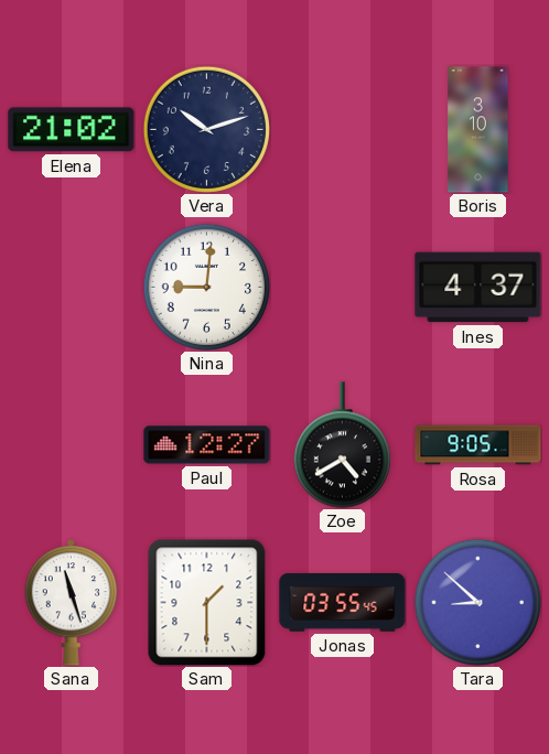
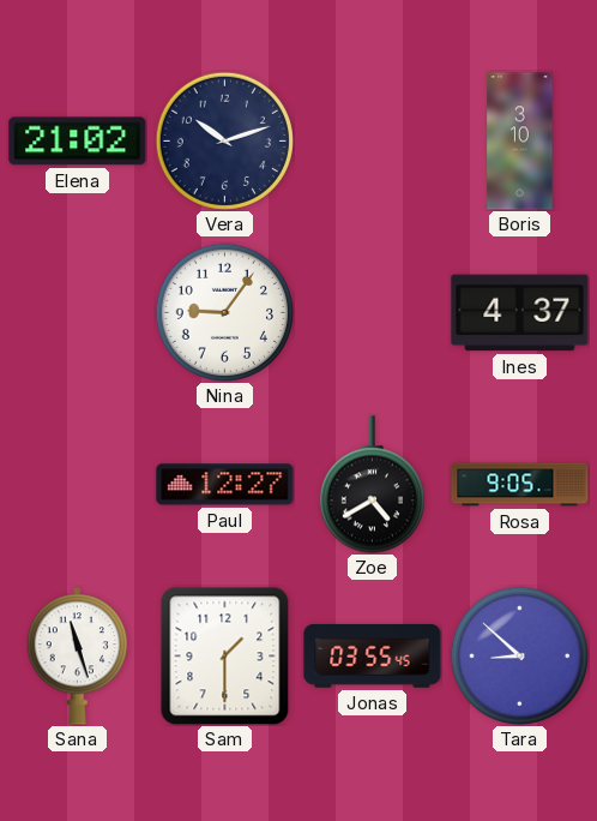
Nina: 9:01 -> 9:06 (224, 312)
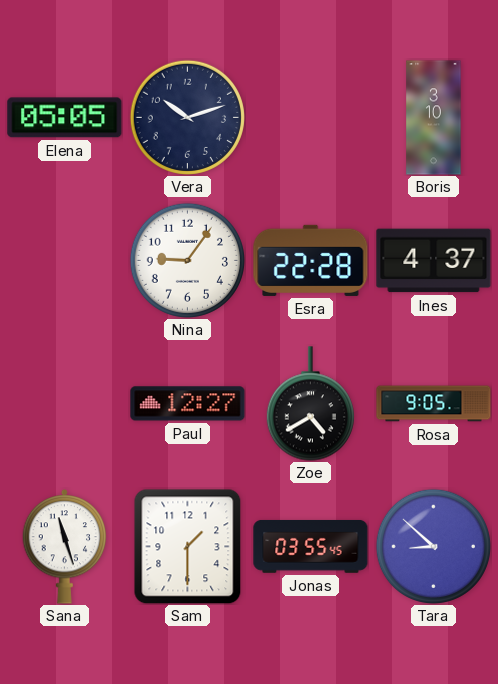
Elena: 21:02 -> 05:05 (65, 118)
Esra: none -> 22:28 (311, 260)
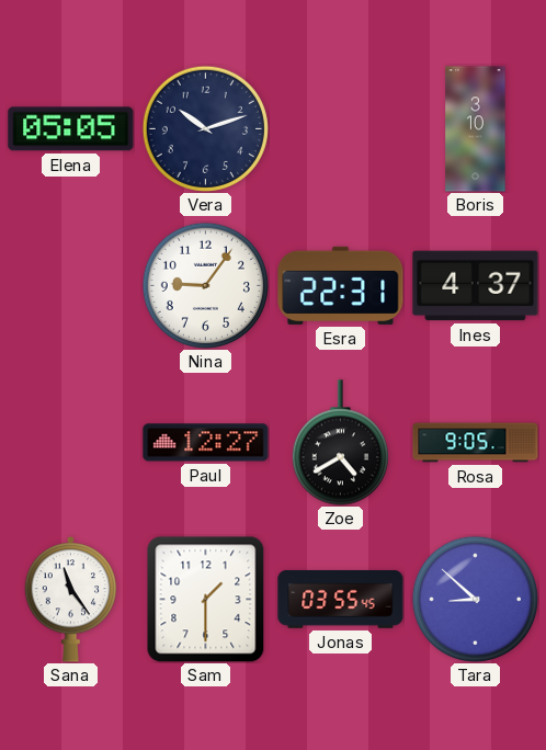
Esra: 22:28 -> 22:31 (341, 285)
Sana: 11:27 -> 11:24 (71, 600)
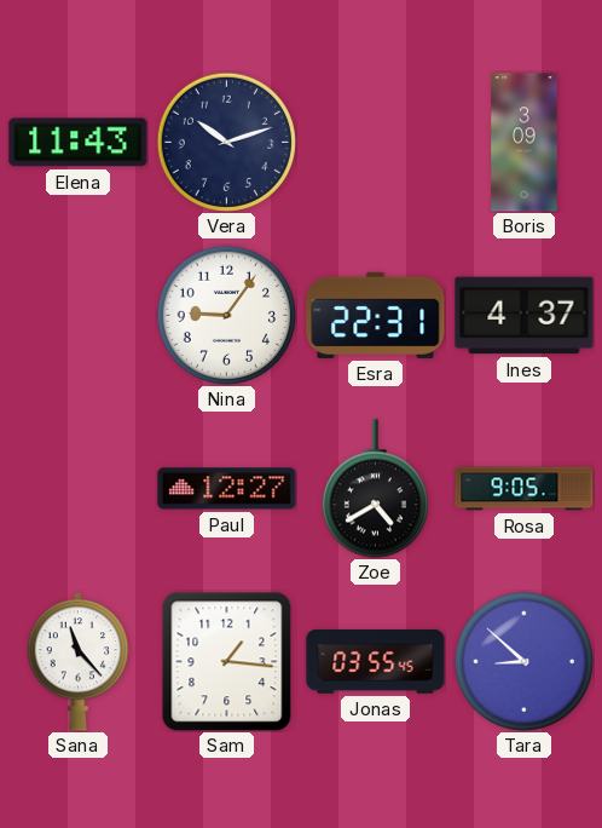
Elena: 05:05 -> 11:43 (79, 143)
Boris: 3:10 -> 3:09 (525, 143)
Sana: 11:24 -> 11:23 (79, 662)
Sam: 1:30 -> 1:16 (227, 661)
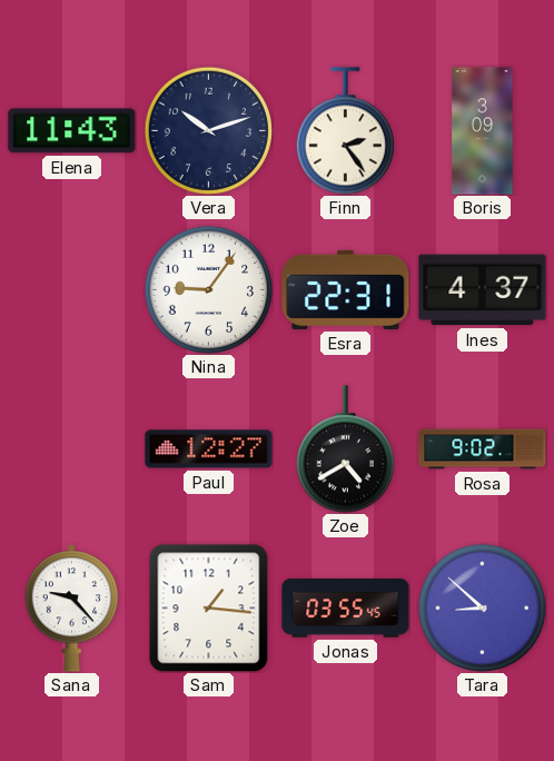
Finn: none -> 2:24 (345, 131)
Rosa: 9:05 -> 9:02 (483, 449)
Sana: 11:23 -> 9:23 (72, 609)
